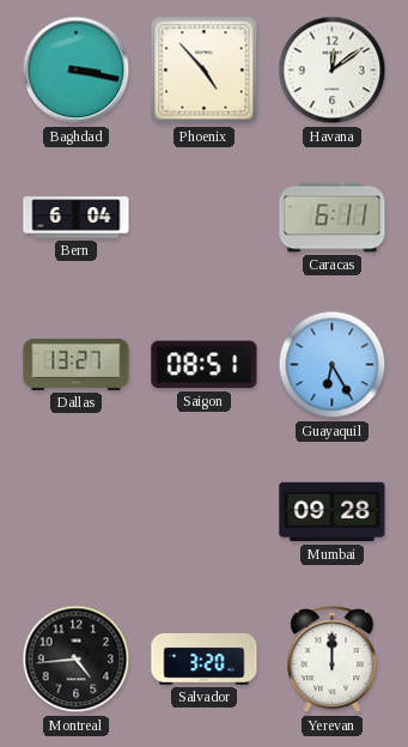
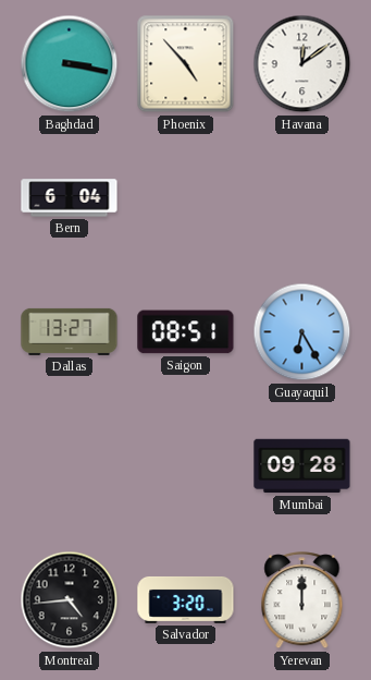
Caracas: 6:11 -> none (333, 218)
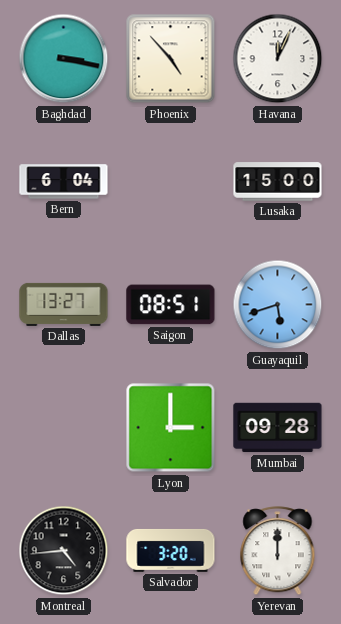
Havana: 12:09 -> 12:04 (278, 59)
Lusaka: none -> 15:00 (278, 182)
Guayaquil: 6:25 -> 5:42 (278, 305)
Lyon: none -> 3:00 (171, 428)
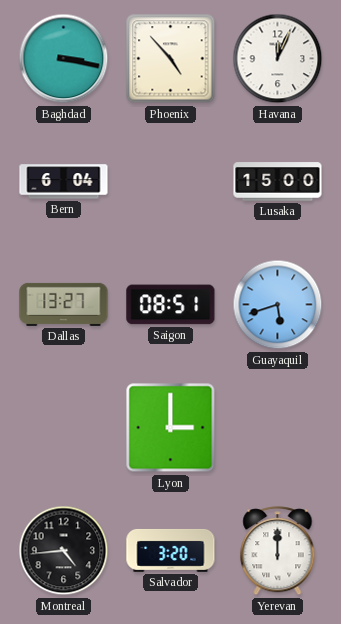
Mumbai: 09:28 -> none (278, 428)
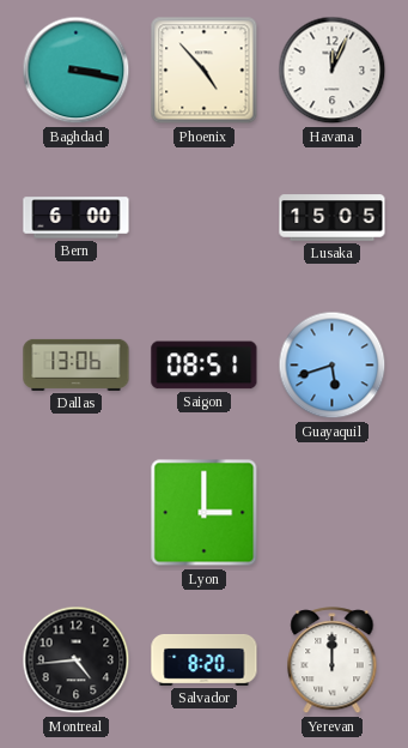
Bern: 6:04 -> 6:00 (77, 218)
Lusaka: 15:00 -> 15:05 (333, 218)
Dallas: 13:27 -> 13:06 (77, 364)
Salvador: 3:20 -> 8:20 (205, 659)
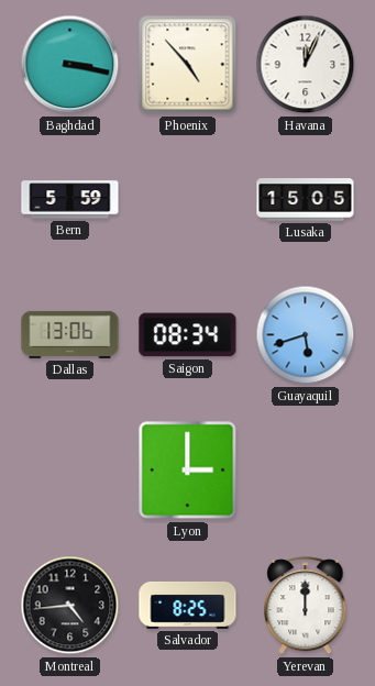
Bern: 6:00 -> 5:59 (70, 200)
Saigon: 08:51 -> 08:34 (188, 335)
Salvador: 8:20 -> 8:25 (188, 605)
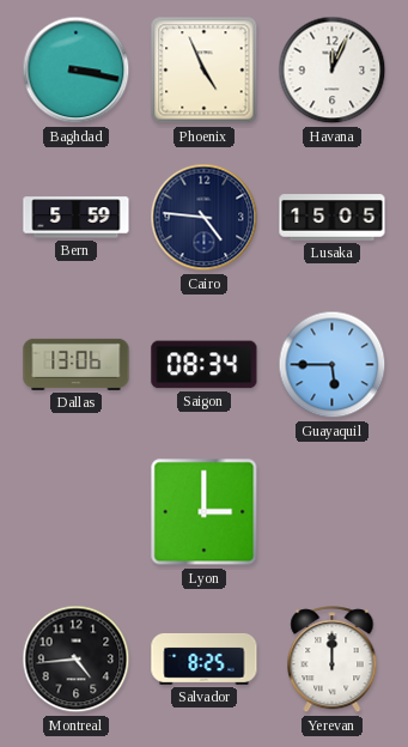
Phoenix: 4:53 -> 4:56 (205, 71)
Cairo: none -> 4:46 (205, 218)
Guayaquil: 5:42 -> 5:45 (333, 365)
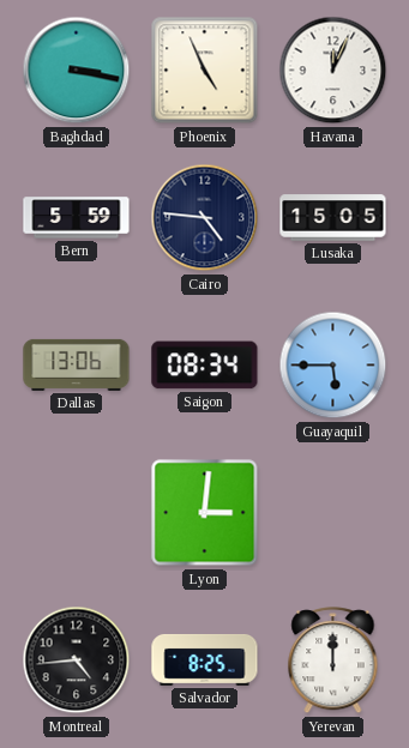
Lyon: 3:00 -> 3:01 (205, 513)
